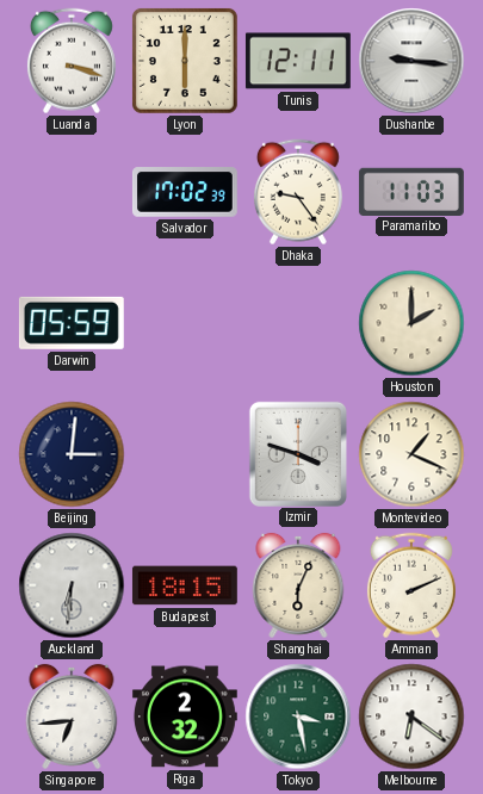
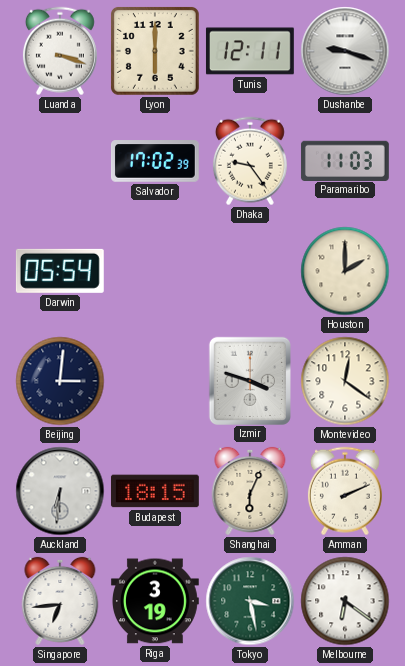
Dushanbe: 9:16 -> 9:18 (345, 51)
Darwin: 05:59 -> 05:54 (60, 271)
Montevideo: 1:19 -> 12:21 (345, 381)
Riga: 2:32 -> 3:19 (155, 601)
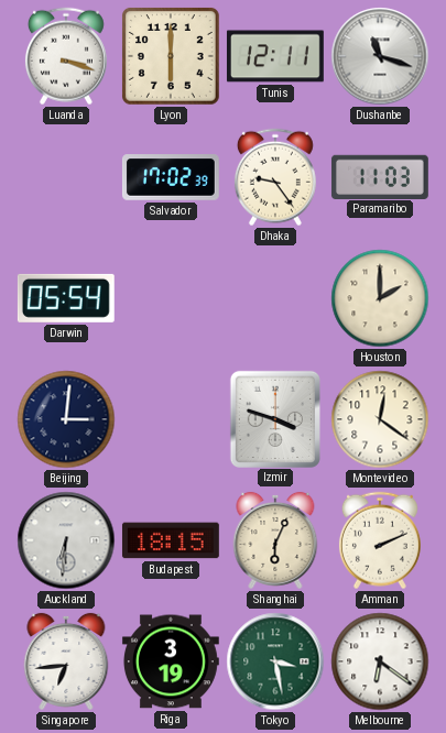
Dushanbe: 9:18 -> 11:18 (380, 56)
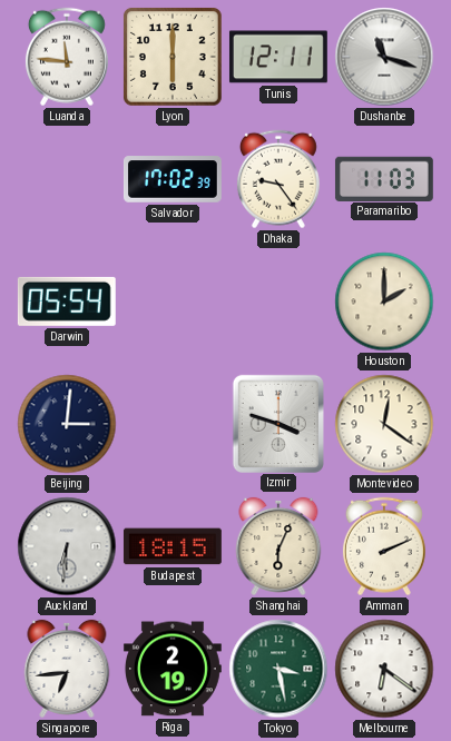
Luanda: 3:18 -> 11:46 (67, 57)
Riga: 3:19 -> 2:19 (173, 669)
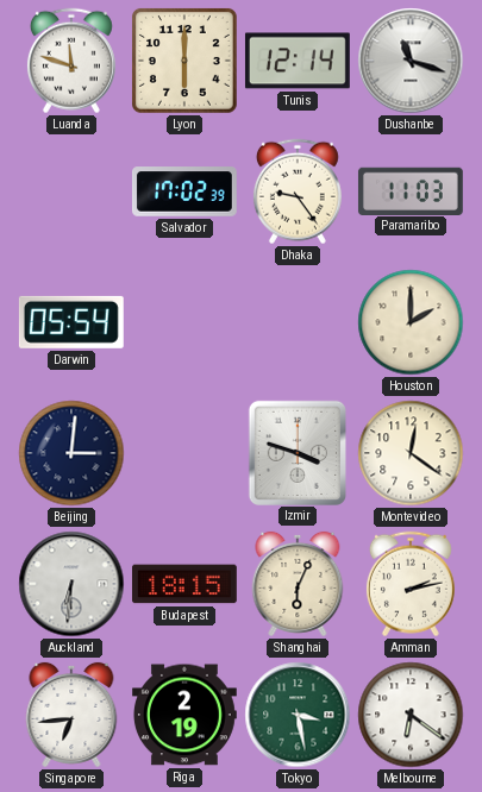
Luanda: 11:46 -> 11:48 (71, 61)
Tunis: 12:11 -> 12:14 (298, 61)
Amman: 2:11 -> 2:13 (411, 584)
